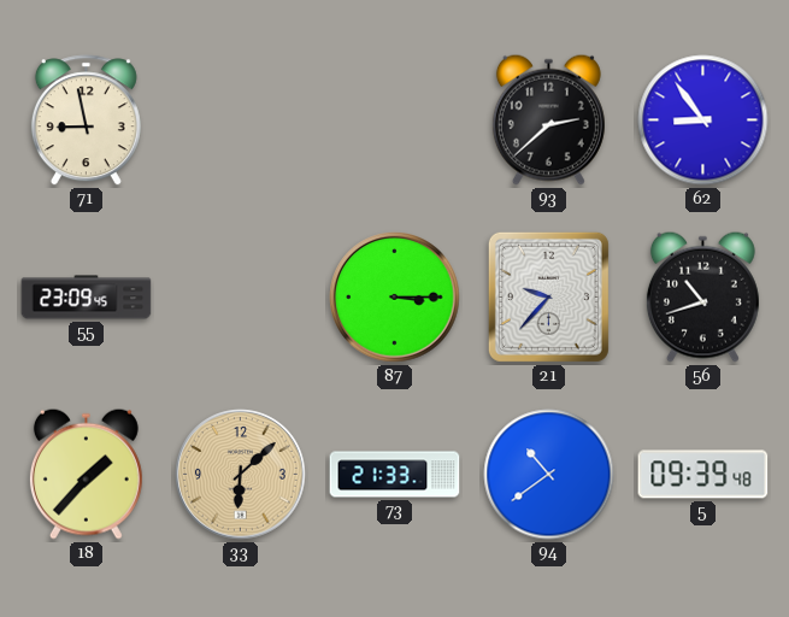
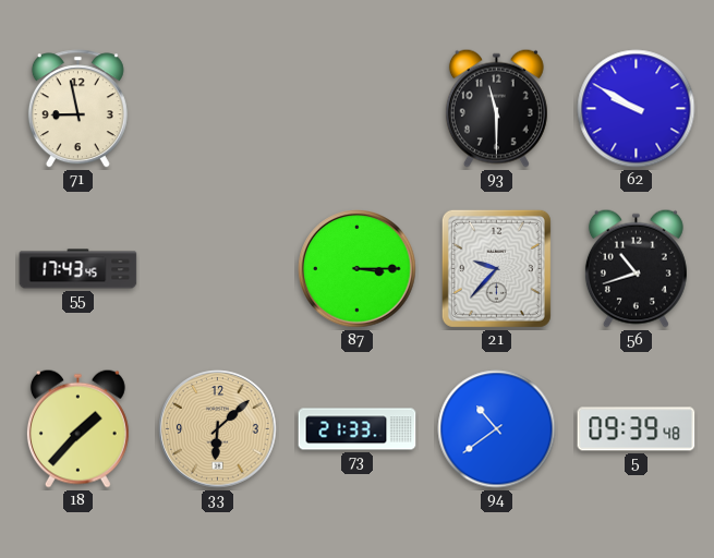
93: 2:38 -> 11:30 (496, 108)
62: 8:54 -> 9:50 (637, 109)
55: 23:09 -> 17:43 (78, 269)
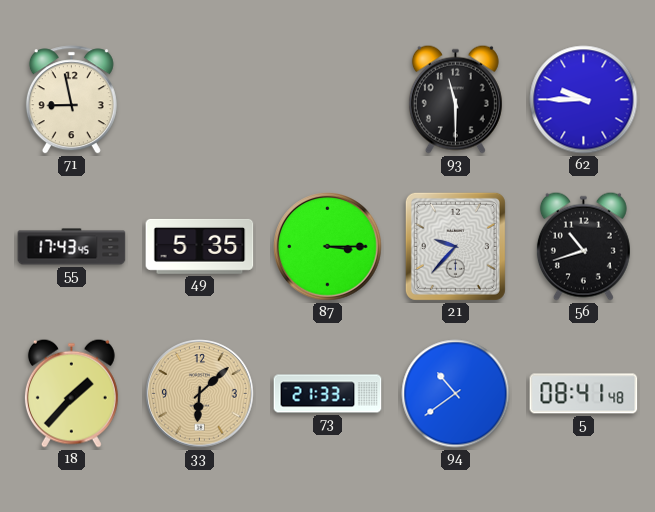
62: 9:50 -> 9:45 (584, 100)
49: none -> 5:35 (200, 246)
5: 09:39 -> 08:41 (584, 394)
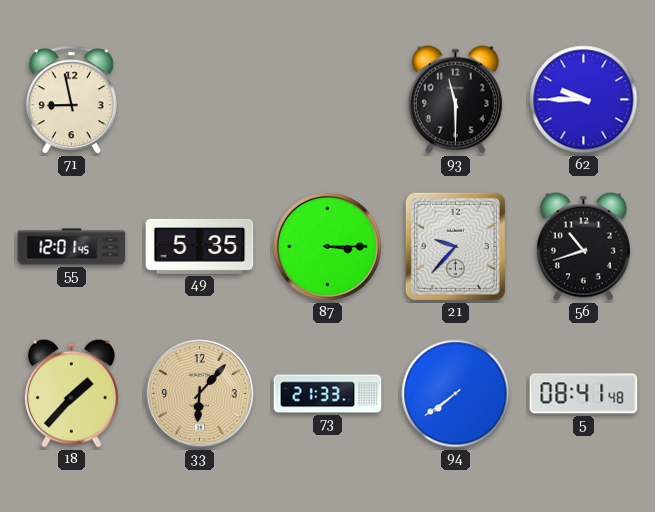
55: 17:43 -> 12:01 (72, 247)
33: 6:08 -> 6:07 (200, 394)
94: 10:39 -> 7:39 (456, 394)
